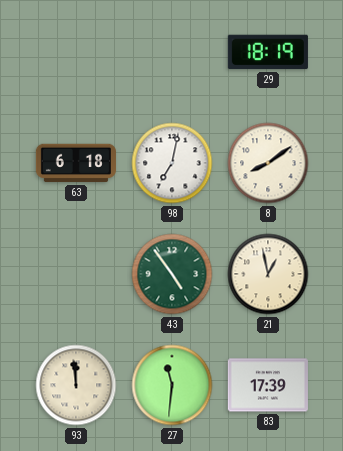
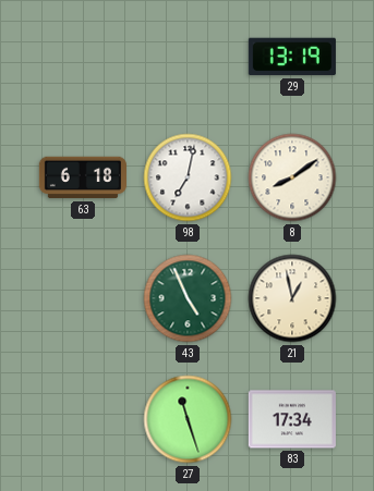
29: 18:19 -> 13:19 (292, 57)
43: 4:54 -> 4:56 (188, 298)
93: 11:59 -> none (76, 385)
27: 11:31 -> 11:27 (188, 419)
83: 17:39 -> 17:34 (292, 419)
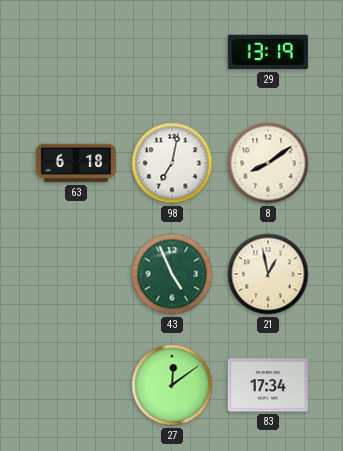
27: 11:27 -> 12:09 (172, 385)
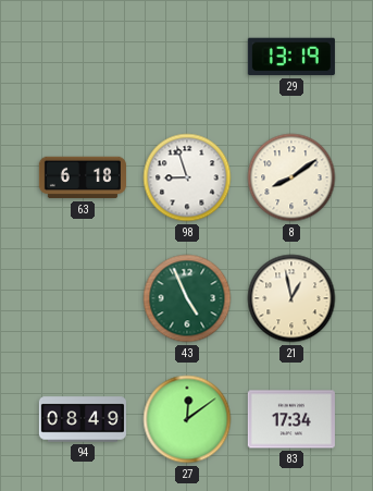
98: 7:02 -> 8:57 (187, 177)
94: none -> 08:49 (83, 419)
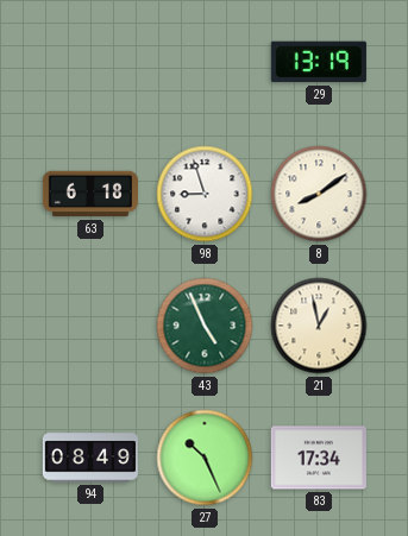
27: 12:09 -> 10:26 (205, 458)
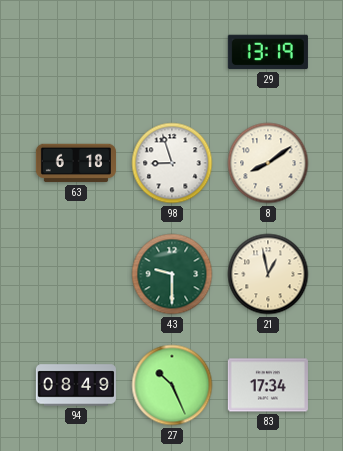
43: 4:56 -> 9:30 (172, 274)
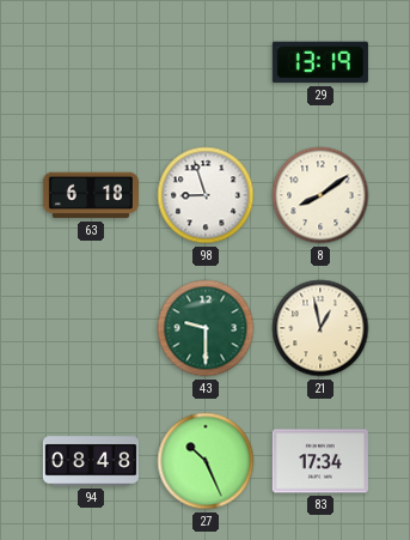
94: 08:49 -> 08:48 (91, 461)
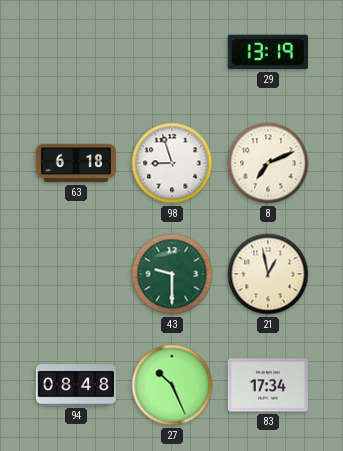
8: 8:09 -> 7:11 (268, 163)
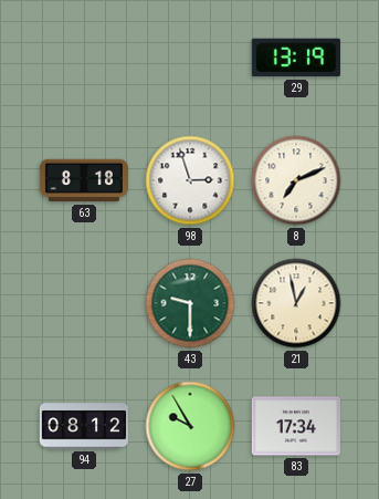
63: 6:18 -> 8:18 (84, 180)
98: 8:57 -> 2:57 (190, 180)
94: 08:48 -> 08:12 (84, 426)
27: 10:26 -> 9:55 (190, 426)
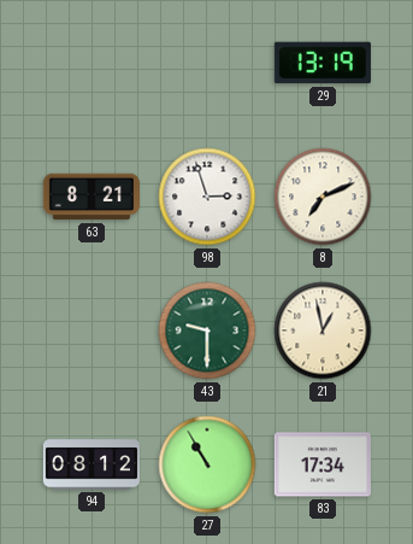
63: 8:18 -> 8:21 (92, 197)
27: 9:55 -> 10:55 (207, 464)
